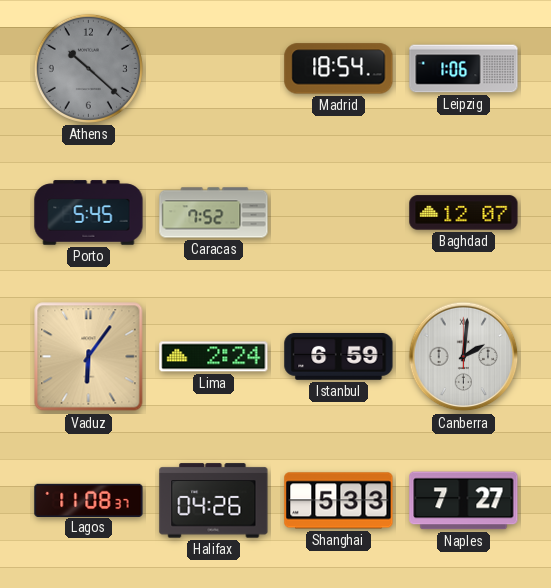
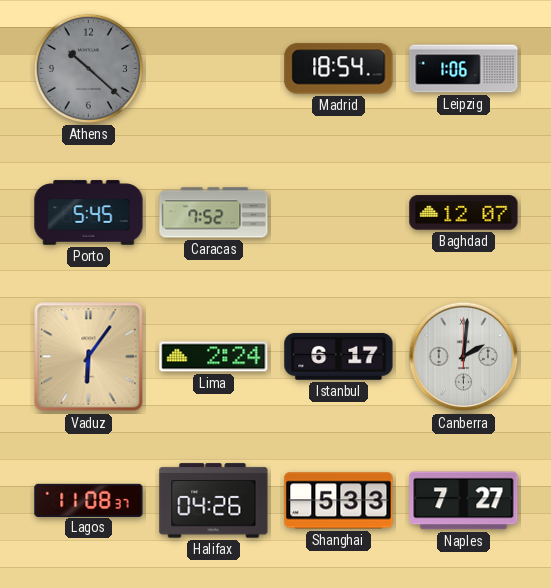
Istanbul: 6:59 -> 6:17 (339, 356)
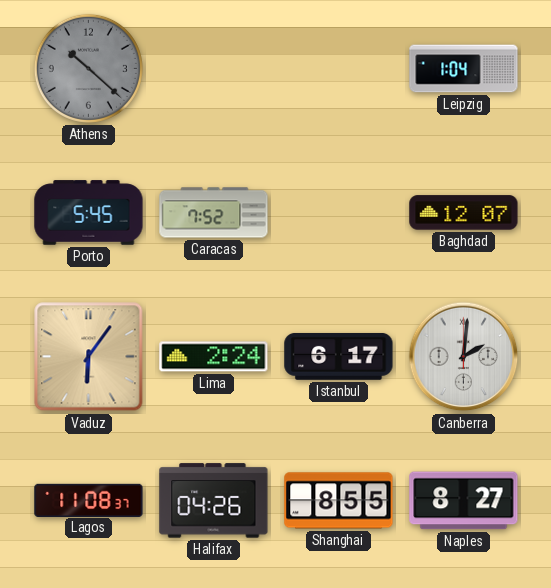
Madrid: 18:54 -> none (339, 69)
Leipzig: 1:06 -> 1:04 (464, 69)
Shanghai: 5:33 -> 8:55 (339, 501)
Naples: 7:27 -> 8:27 (464, 501)
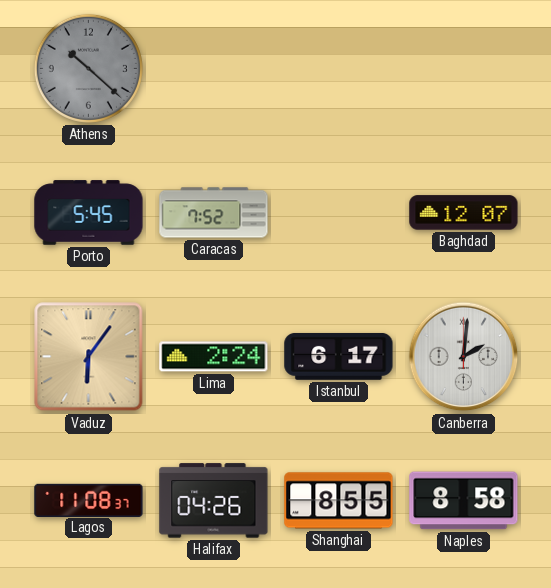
Leipzig: 1:04 -> none (464, 69)
Naples: 8:27 -> 8:58 (464, 501)
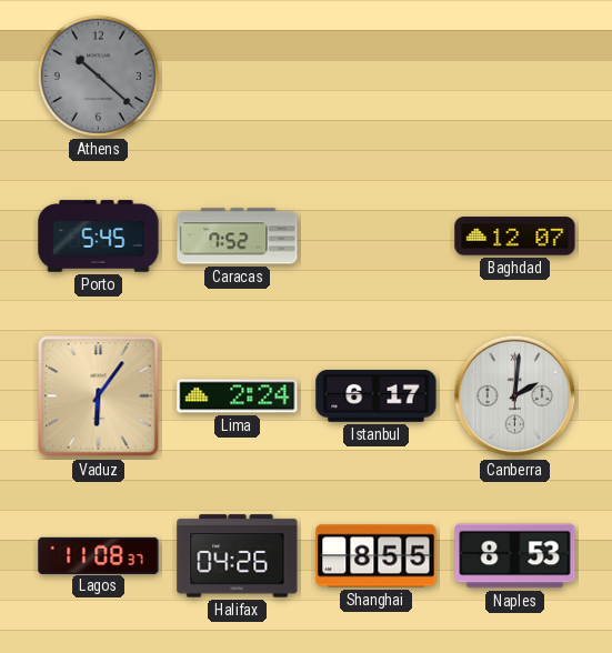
Naples: 8:58 -> 8:53 (515, 556)
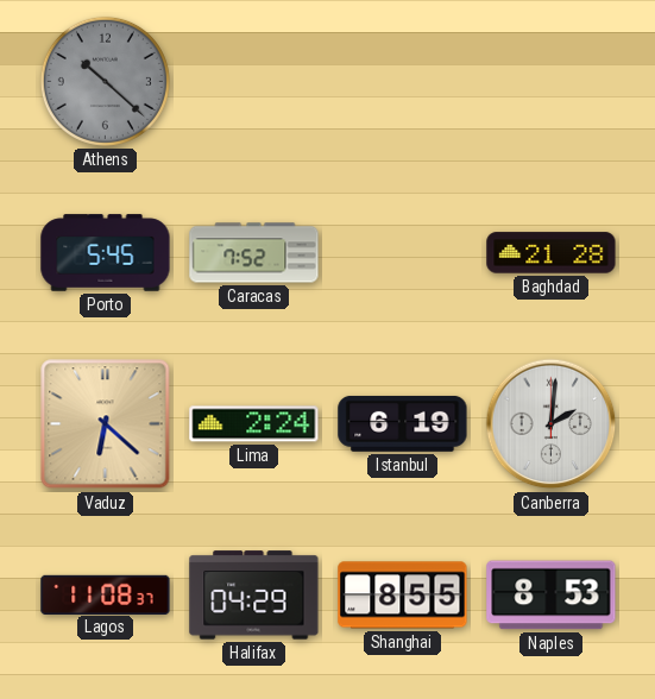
Baghdad: 12:07 -> 21:28 (552, 253)
Vaduz: 6:06 -> 6:22 (106, 424)
Istanbul: 6:17 -> 6:19 (403, 423)
Halifax: 04:26 -> 04:29 (254, 596)
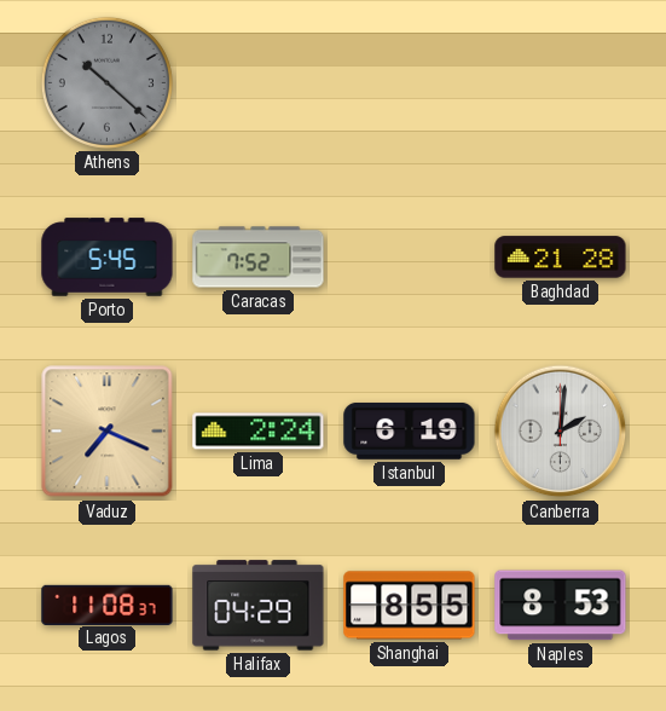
Vaduz: 6:22 -> 7:19 (108, 432)
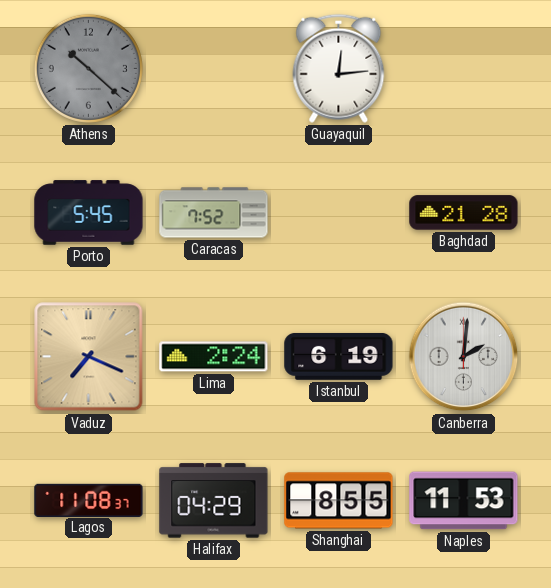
Guayaquil: none -> 12:14 (339, 68)
Naples: 8:53 -> 11:53 (464, 501)
